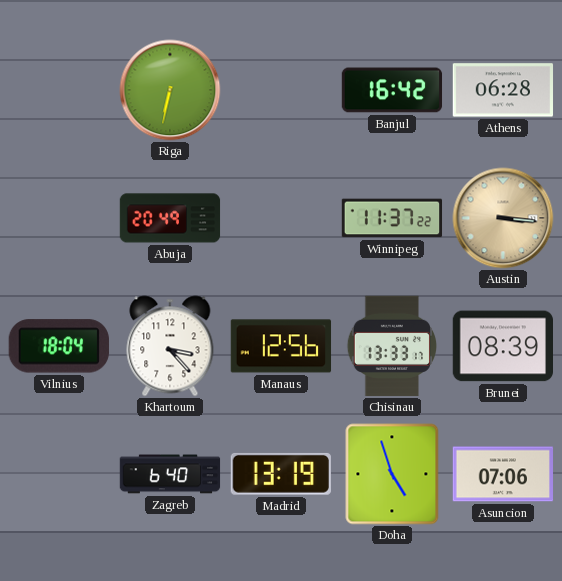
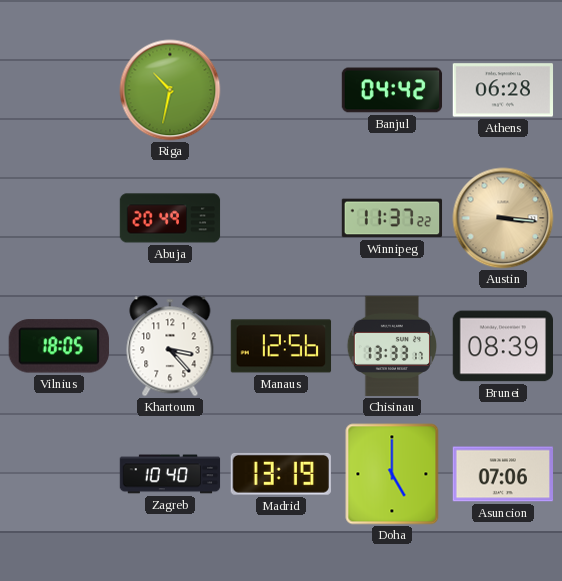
Riga: 6:32 -> 10:32 (170, 90)
Banjul: 16:42 -> 04:42 (392, 90)
Vilnius: 18:04 -> 18:05 (59, 346)
Zagreb: 6:40 -> 10:40 (170, 474)
Doha: 4:57 -> 5:00 (392, 474)
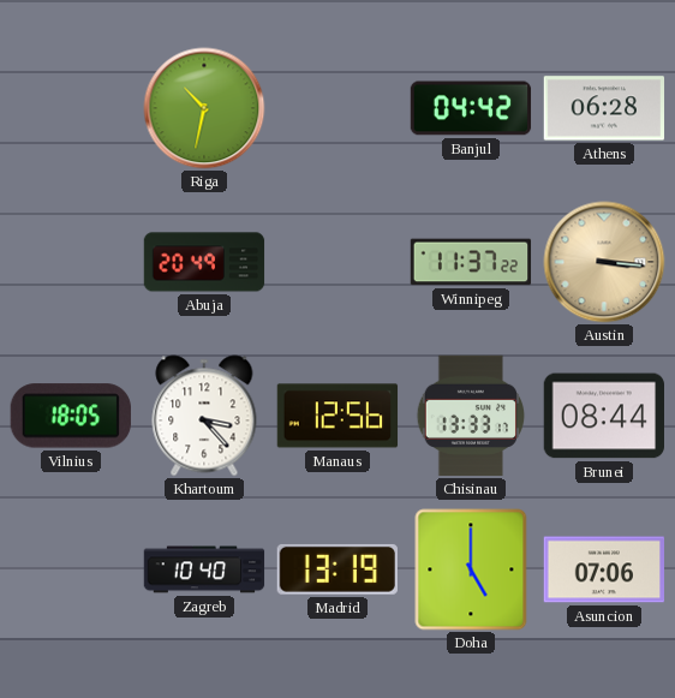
Brunei: 08:39 -> 08:44 (603, 416)
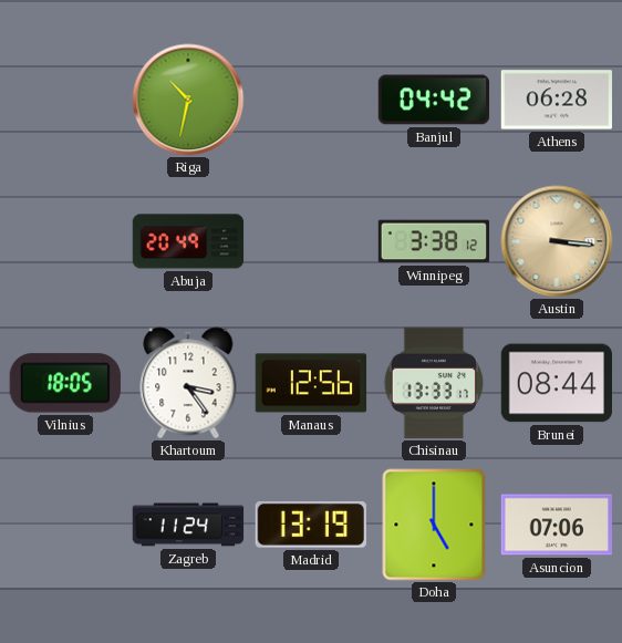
Winnipeg: 11:37 -> 3:38 (434, 241)
Khartoum: 3:23 -> 3:24 (188, 383)
Zagreb: 10:40 -> 11:24 (188, 525)
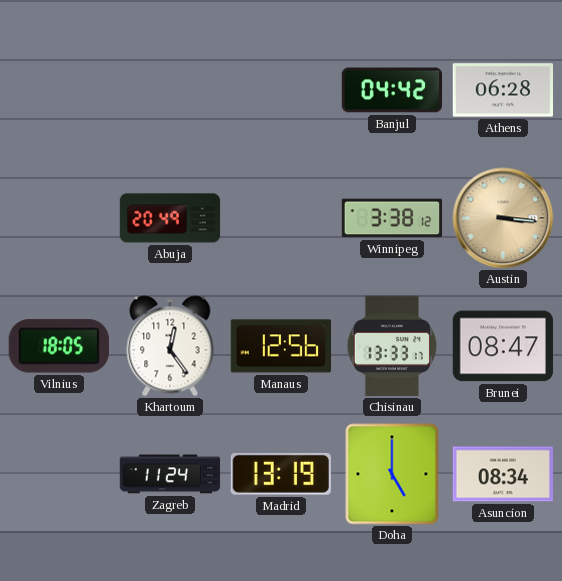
Riga: 10:32 -> none (188, 100)
Khartoum: 3:24 -> 12:24 (170, 346)
Brunei: 08:44 -> 08:47 (502, 346)
Asuncion: 07:06 -> 08:34 (503, 474)
